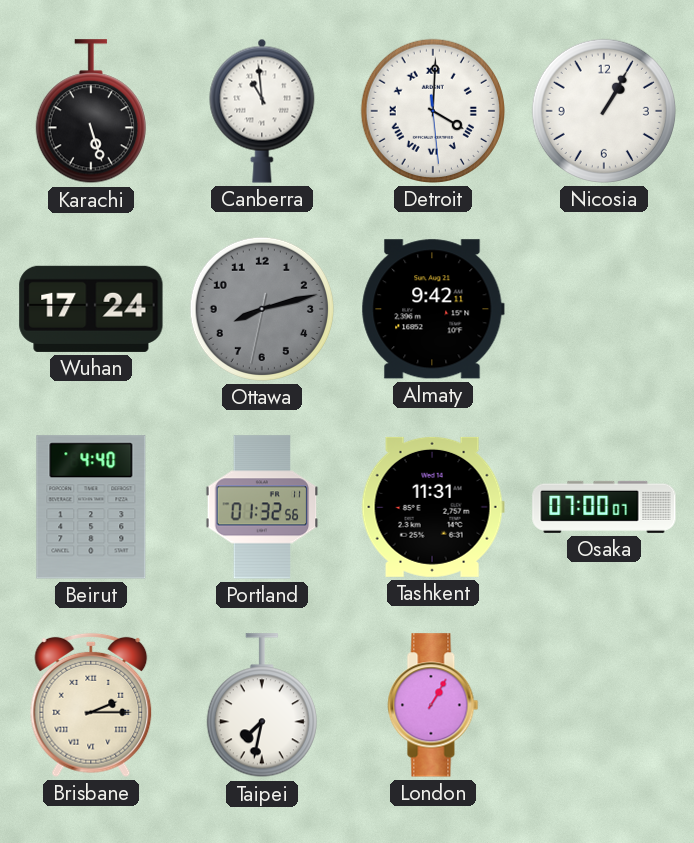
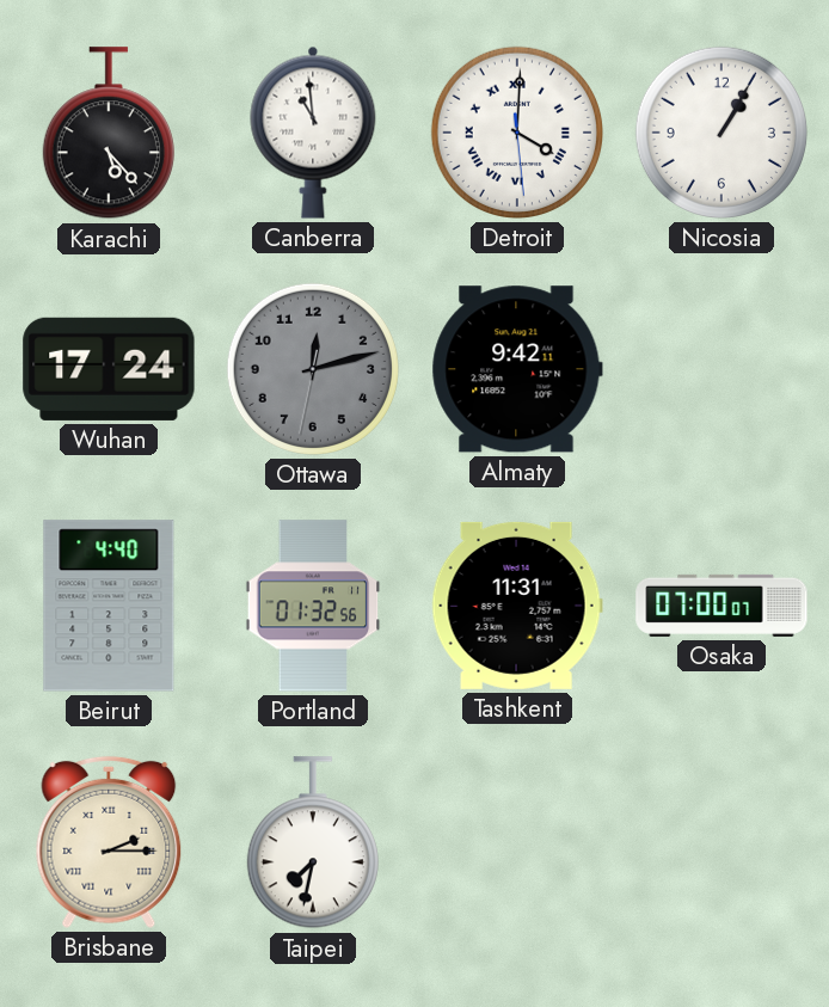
Karachi: 5:27 -> 5:23 (109, 134)
Ottawa: 8:12 -> 12:12 (313, 369)
London: 1:05 -> none (433, 705)
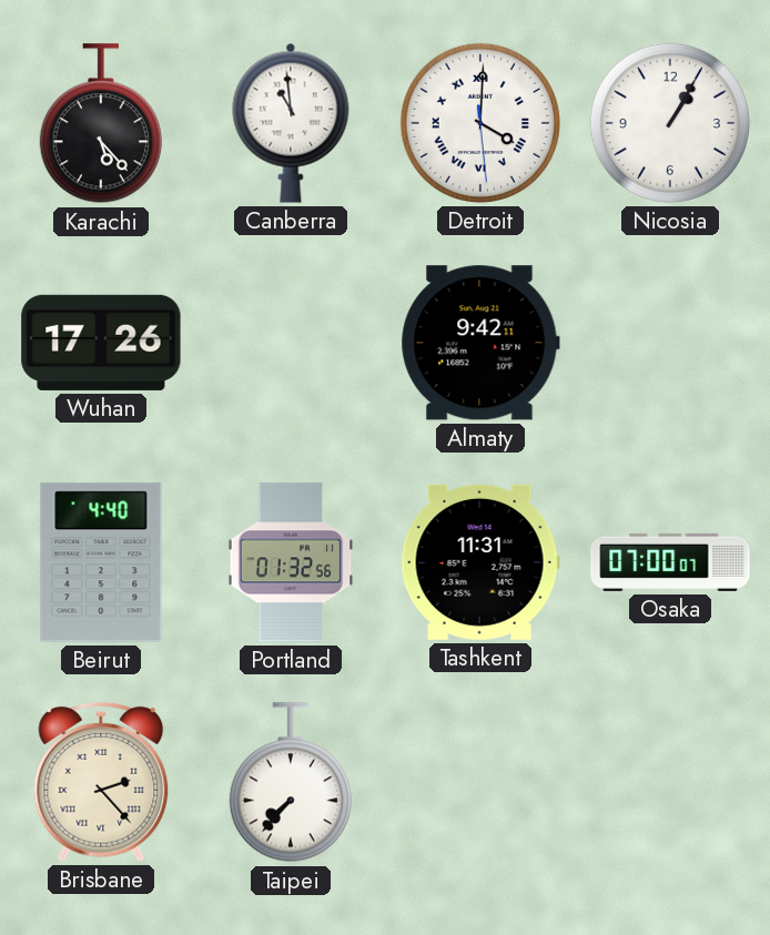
Wuhan: 17:24 -> 17:26 (101, 343)
Ottawa: 12:12 -> none (313, 369)
Brisbane: 2:15 -> 2:23 (101, 782)
Taipei: 7:32 -> 7:37 (291, 783)
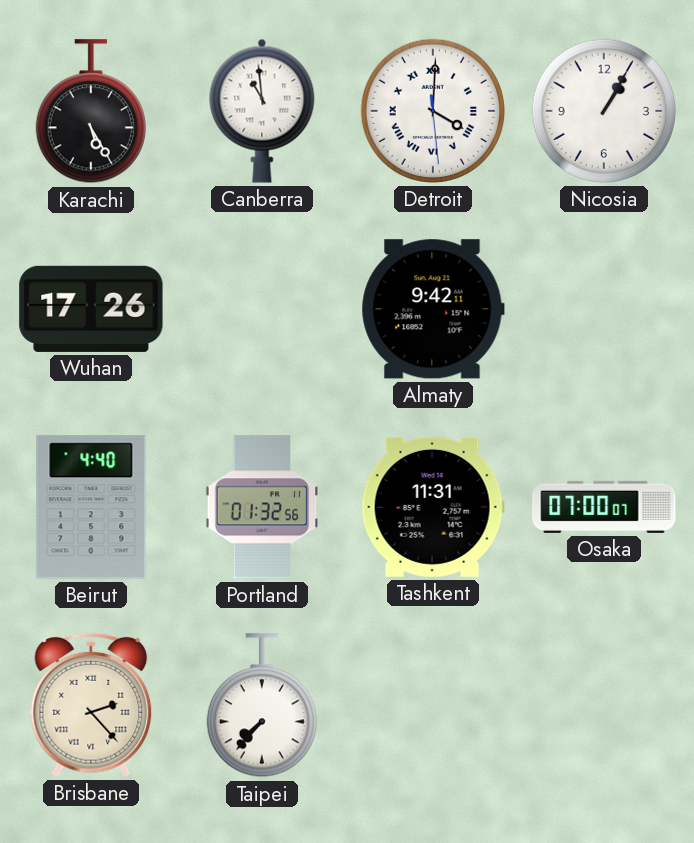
Karachi: 5:23 -> 5:25 (91, 112)
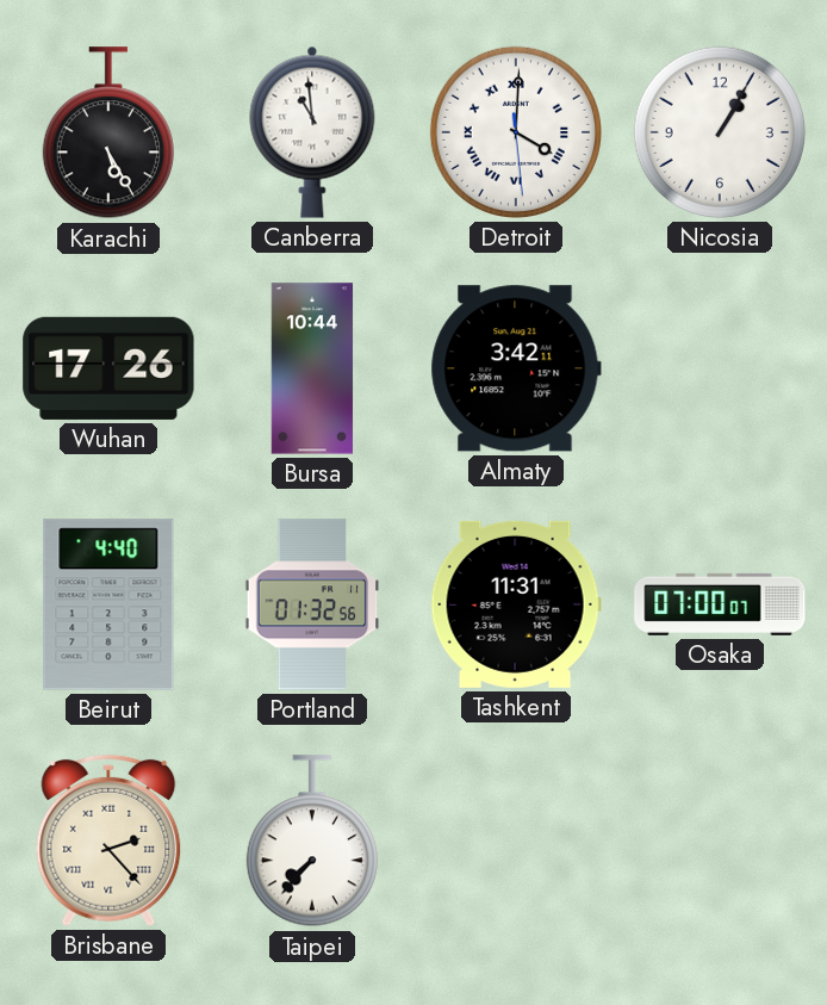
Bursa: none -> 10:44 (312, 368)
Almaty: 9:42 -> 3:42 (516, 368)
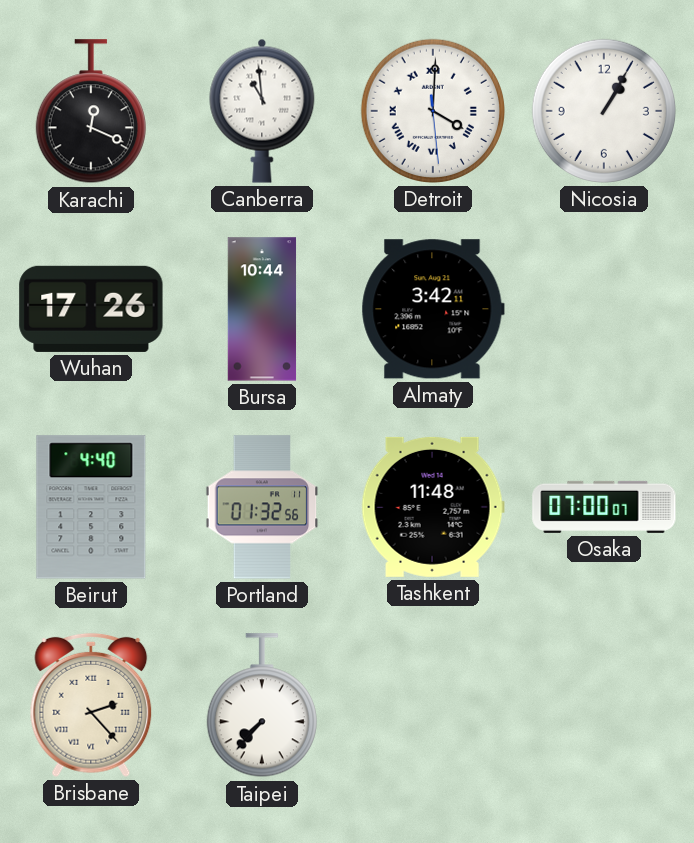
Karachi: 5:25 -> 12:19 (91, 112)
Tashkent: 11:31 -> 11:48 (433, 507)
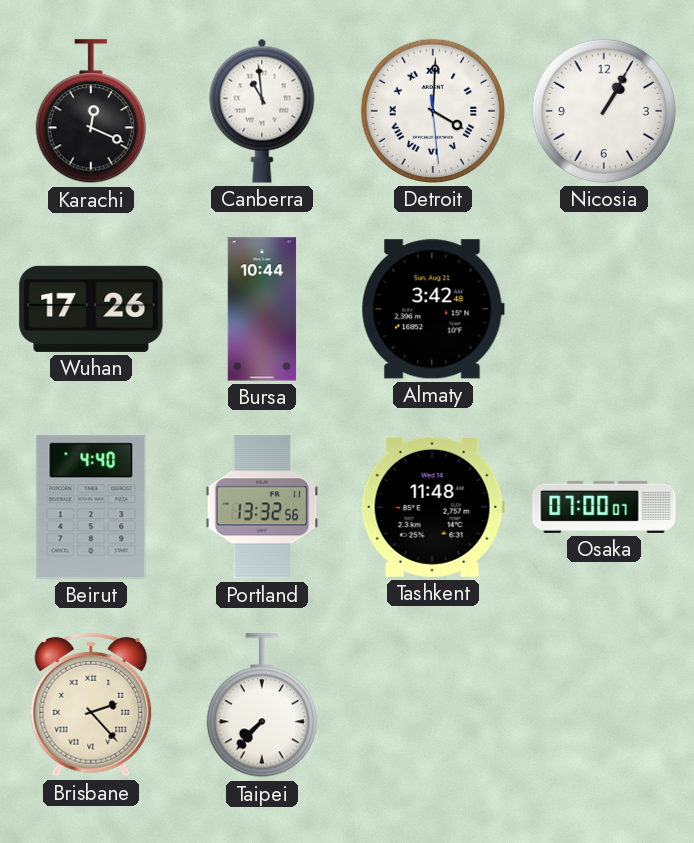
Almaty: 3:42:11 -> 3:42:48 (433, 309)
Portland: 01:32 -> 13:32 (262, 507)
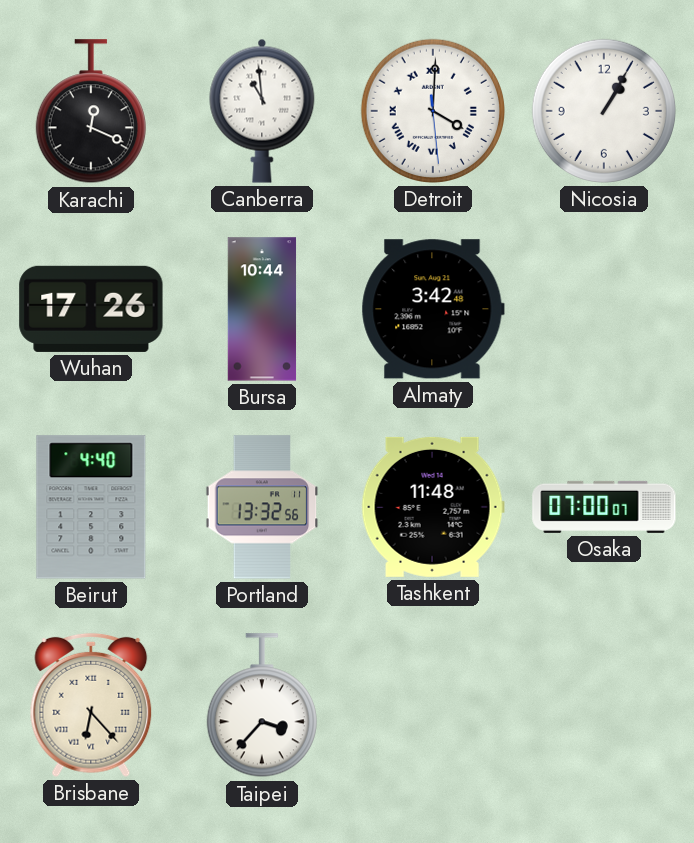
Brisbane: 2:23 -> 6:23 (91, 705)
Taipei: 7:37 -> 3:37 (262, 706)
